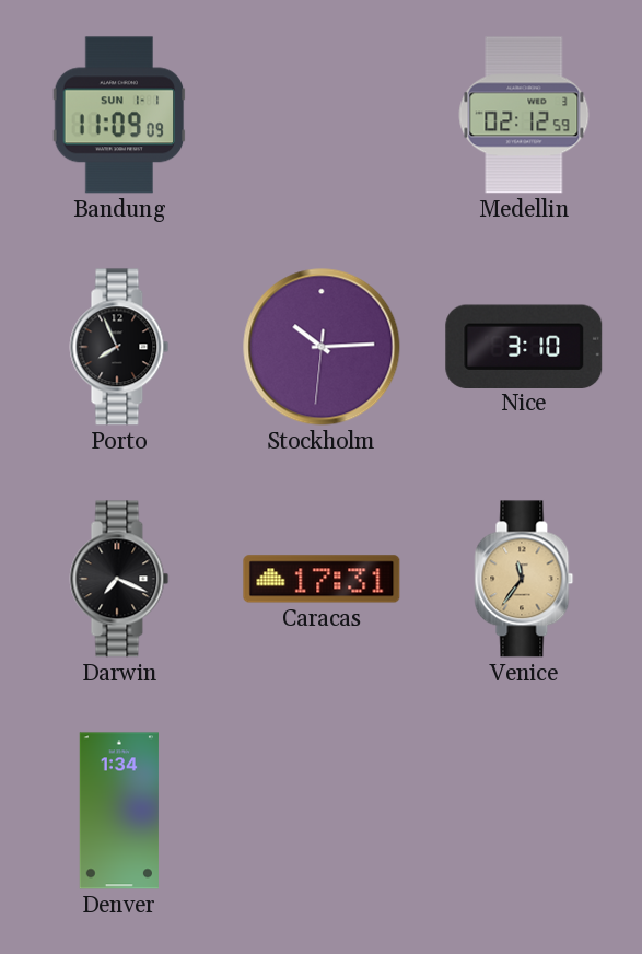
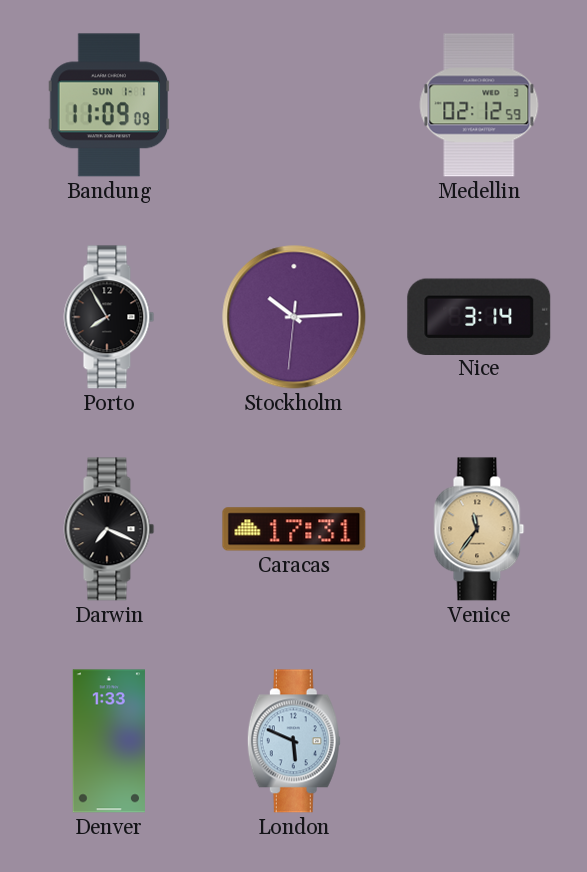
Porto: 7:56 -> 7:55 (109, 317)
Nice: 3:10 -> 3:14 (479, 316)
Denver: 1:34 -> 1:33 (109, 741)
London: none -> 5:49 (294, 741)
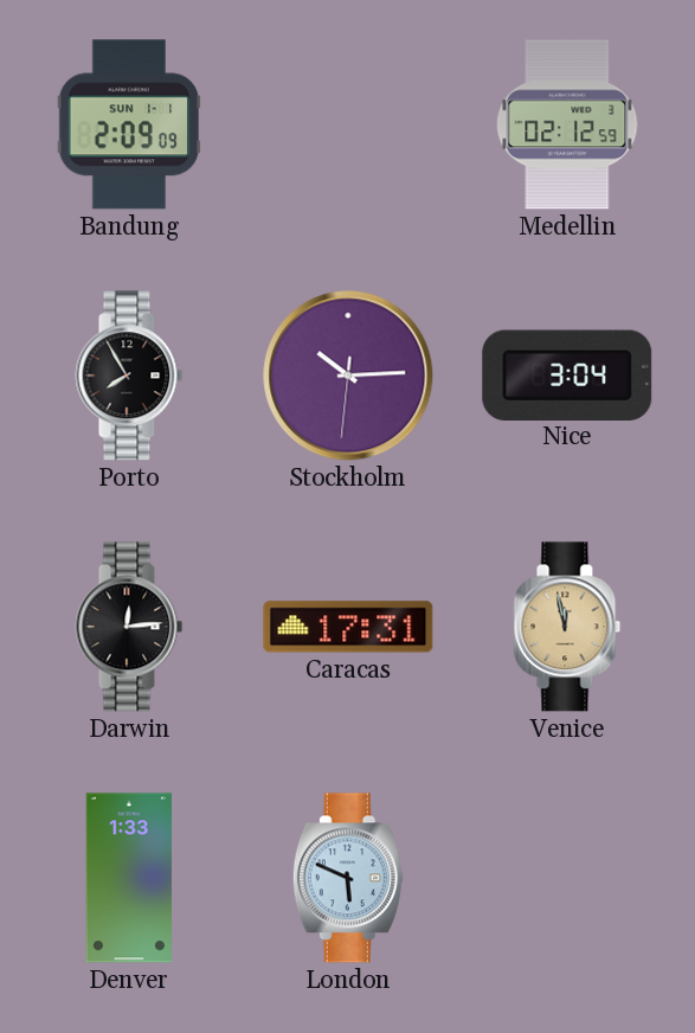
Bandung: 11:09 -> 2:09 (129, 124)
Nice: 3:14 -> 3:04 (567, 374)
Darwin: 7:19 -> 12:14 (129, 627)
Venice: 11:36 -> 11:58 (567, 627)
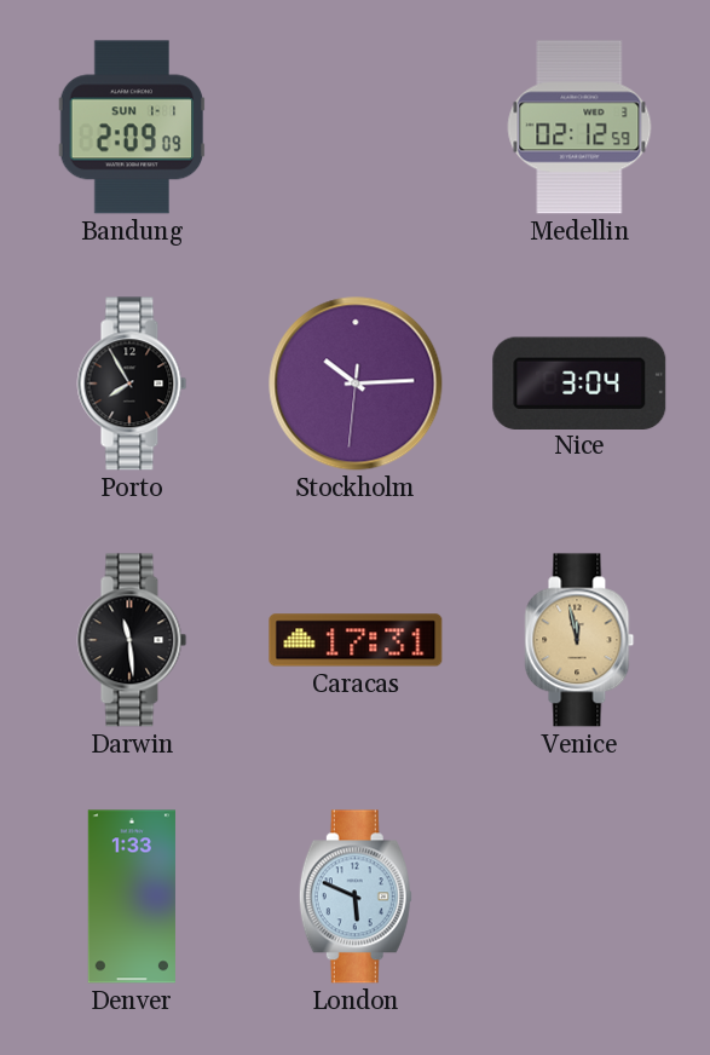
Darwin: 12:14 -> 11:29 (132, 640)
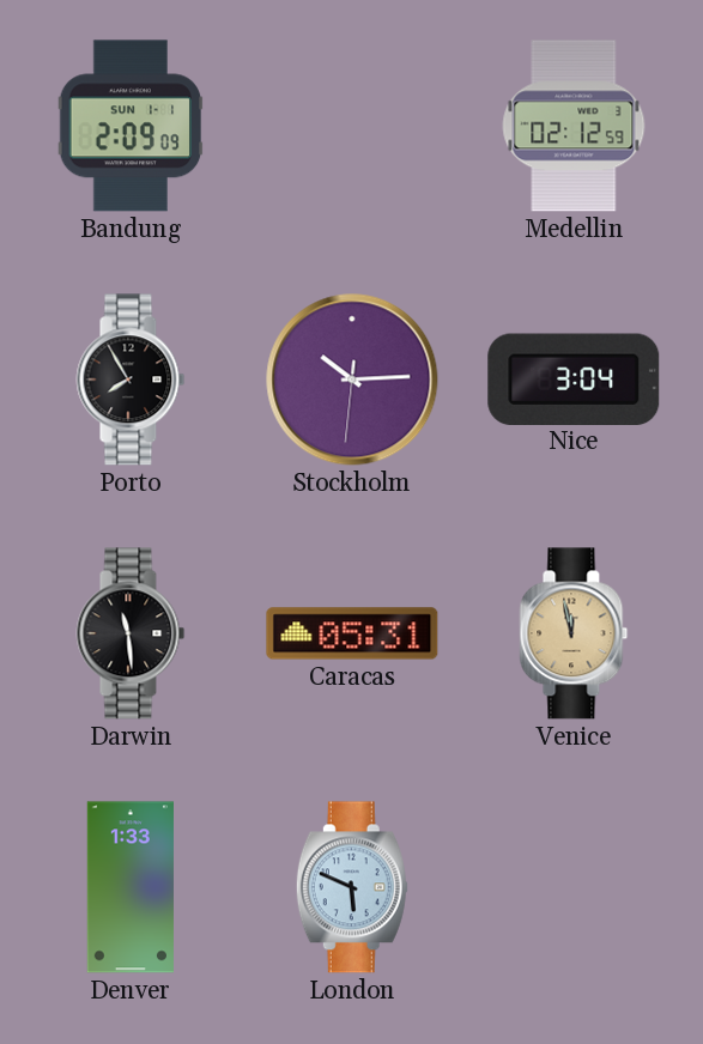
Caracas: 17:31 -> 05:31 (352, 633)
